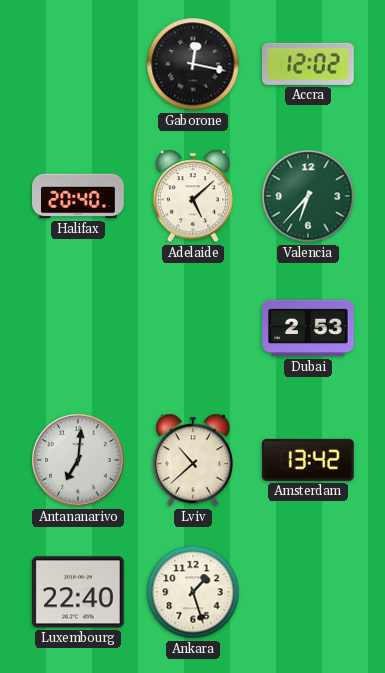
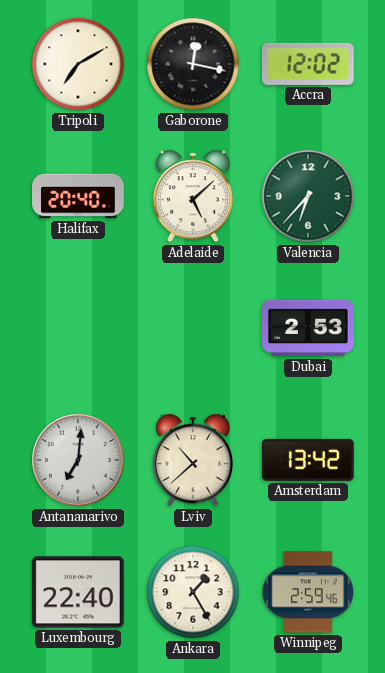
Tripoli: none -> 7:10 (78, 64)
Ankara: 1:27 -> 1:25 (193, 592)
Winnipeg: none -> 2:59 (308, 592)
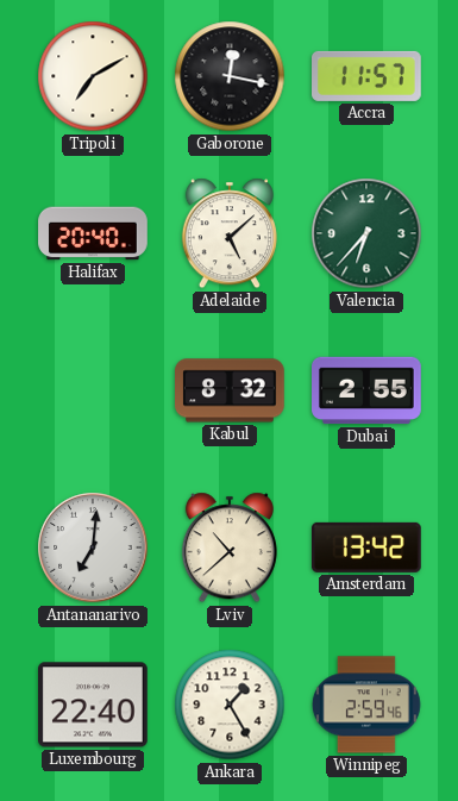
Accra: 12:02 -> 11:57 (368, 76)
Kabul: none -> 8:32 (231, 390)
Dubai: 2:53 -> 2:55 (366, 390)
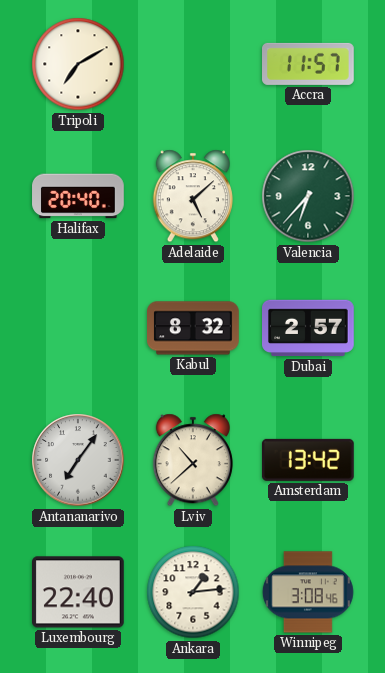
Gaborone: 12:17 -> none (230, 76)
Dubai: 2:55 -> 2:57 (308, 328)
Antananarivo: 7:01 -> 7:06 (78, 460)
Ankara: 1:25 -> 1:14 (193, 592)
Winnipeg: 2:59 -> 3:08 (308, 592)
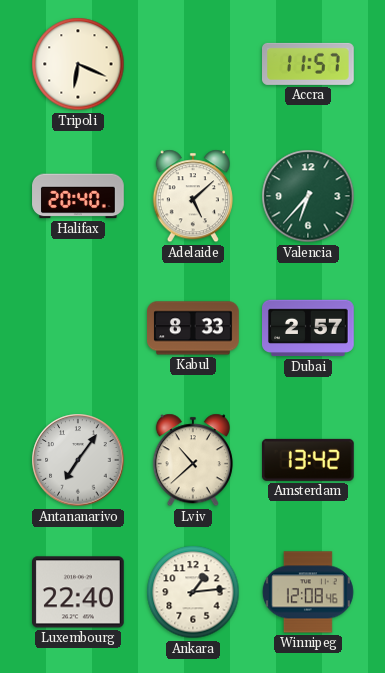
Tripoli: 7:10 -> 6:19 (78, 64)
Kabul: 8:32 -> 8:33 (194, 328)
Winnipeg: 3:08 -> 12:08 (308, 592)
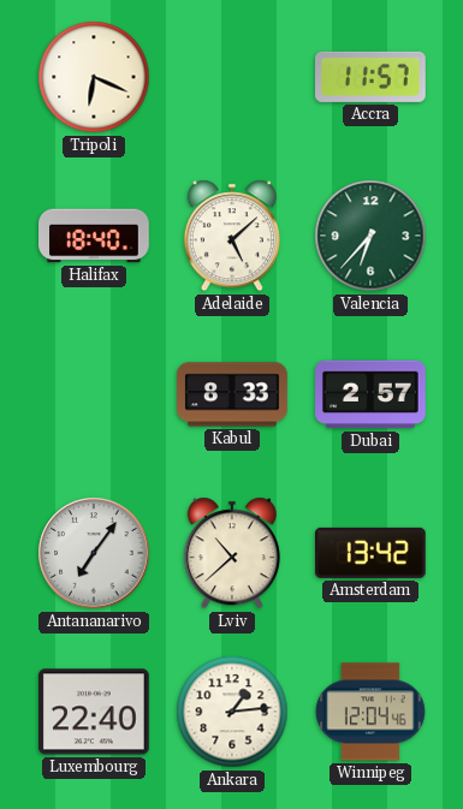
Halifax: 20:40 -> 18:40 (94, 236)
Winnipeg: 12:08 -> 12:04 (370, 712)
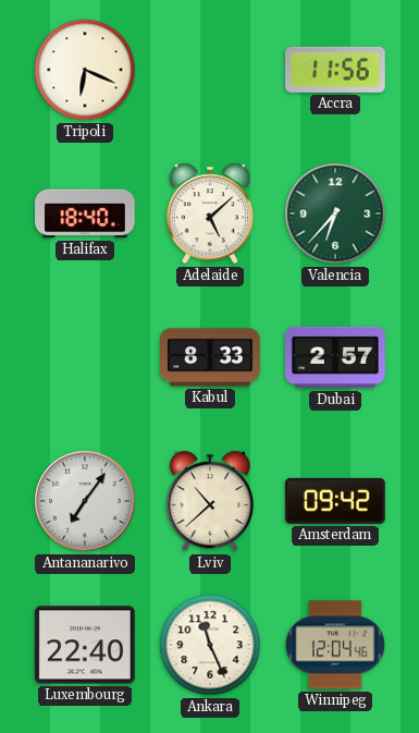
Accra: 11:57 -> 11:56 (336, 70)
Amsterdam: 13:42 -> 09:42 (335, 501)
Ankara: 1:14 -> 11:26 (210, 645)
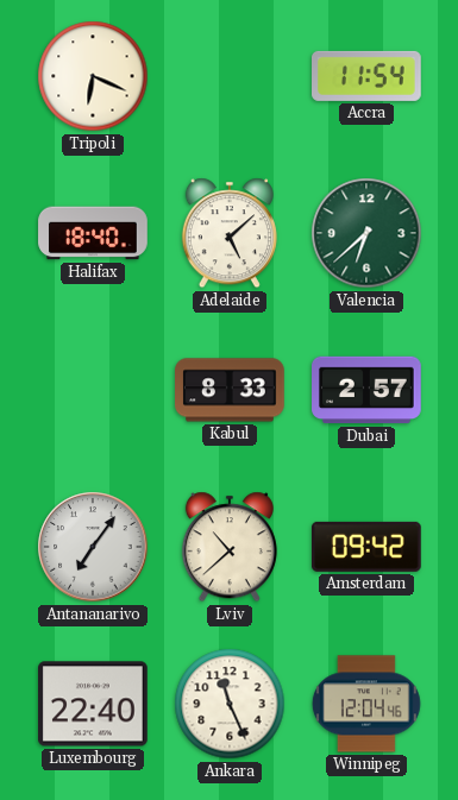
Accra: 11:56 -> 11:54 (368, 76)
Valencia: 6:37 -> 6:38 (366, 233)
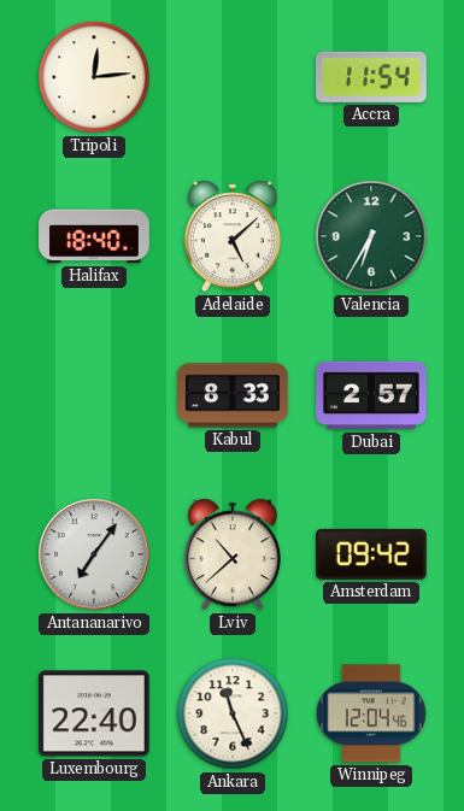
Tripoli: 6:19 -> 12:14 (94, 77)
Valencia: 6:38 -> 6:35 (371, 236)
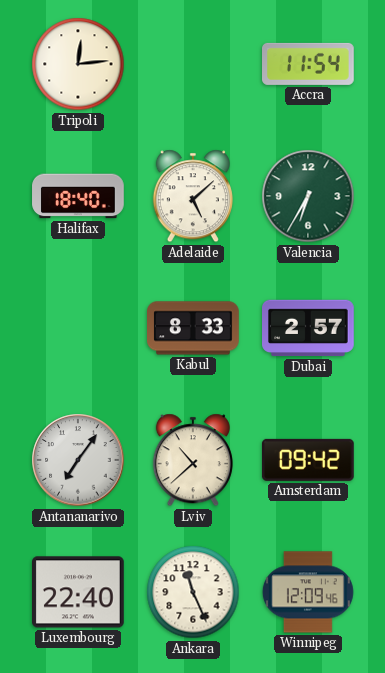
Winnipeg: 12:04 -> 12:09 (308, 592)
